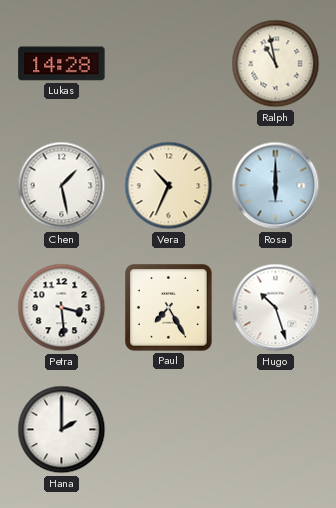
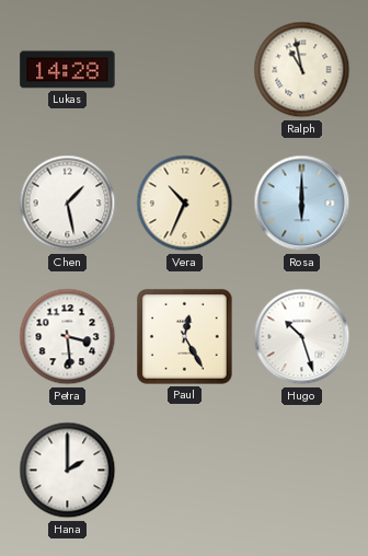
Paul: 7:25 -> 12:25 (185, 337)
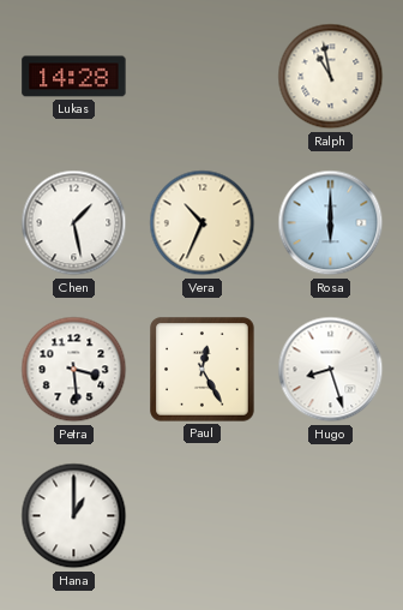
Hugo: 10:27 -> 8:27 (331, 370)
Hana: 2:00 -> 1:00 (74, 516)
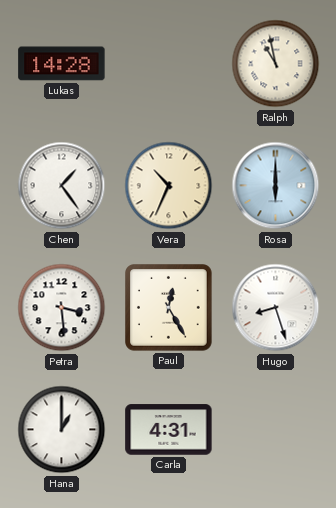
Chen: 1:28 -> 1:24 (62, 186)
Carla: none -> 4:31 (169, 430)
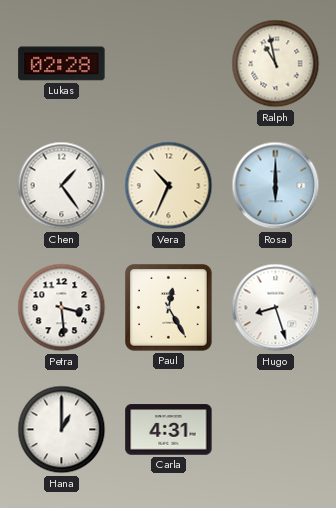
Lukas: 14:28 -> 02:28 (62, 64)
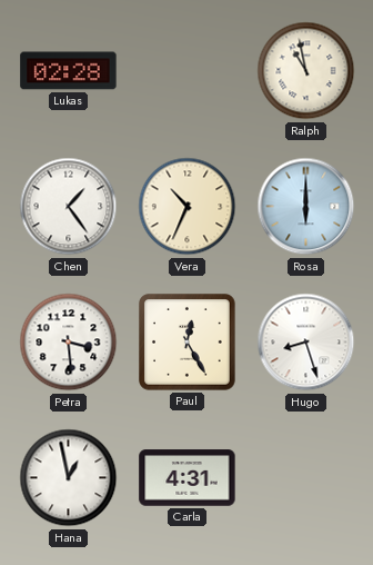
Hana: 1:00 -> 12:58 (69, 478)
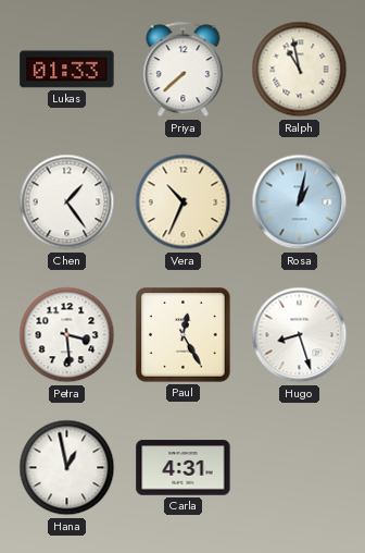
Lukas: 02:28 -> 01:33 (67, 70)
Priya: none -> 7:38 (184, 70)
Rosa: 6:00 -> 1:02 (300, 202)
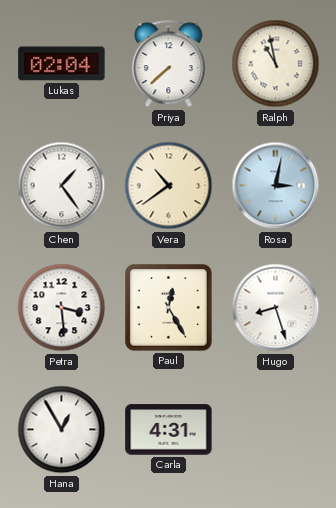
Lukas: 01:33 -> 02:04 (62, 64)
Vera: 10:34 -> 10:39 (169, 186)
Rosa: 1:02 -> 3:02 (276, 186)
Hana: 12:58 -> 12:55 (62, 430)
